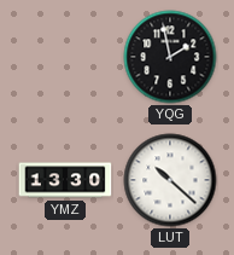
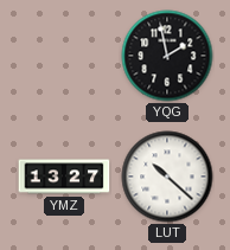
YMZ: 13:30 -> 13:27 (64, 177)
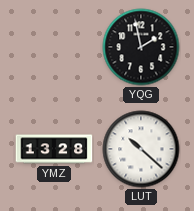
YMZ: 13:27 -> 13:28 (54, 149)
